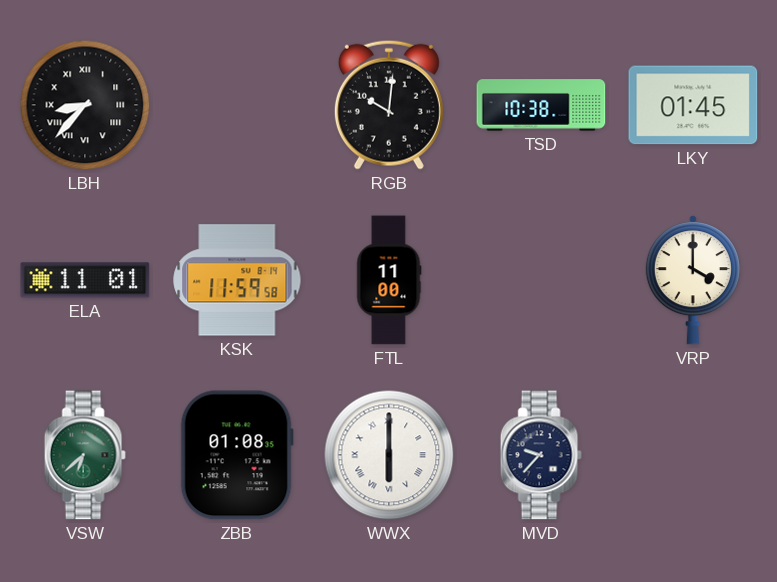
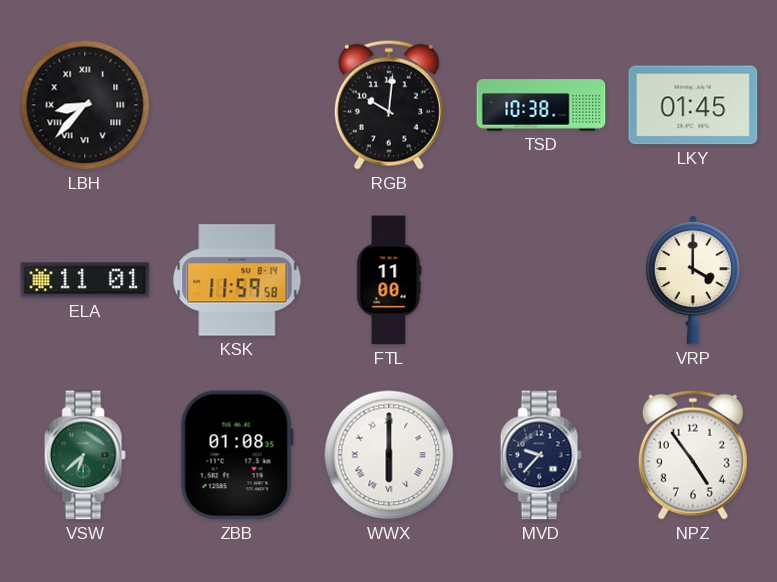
NPZ: none -> 4:54 (693, 455)
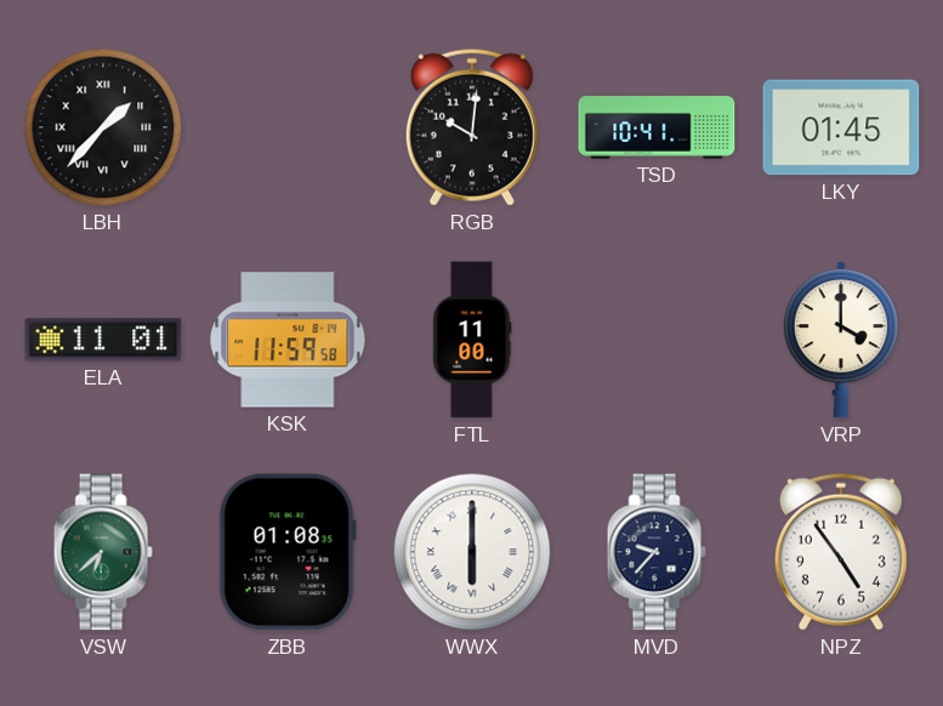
LBH: 8:37 -> 1:37 (103, 127)
TSD: 10:38 -> 10:41 (657, 127)
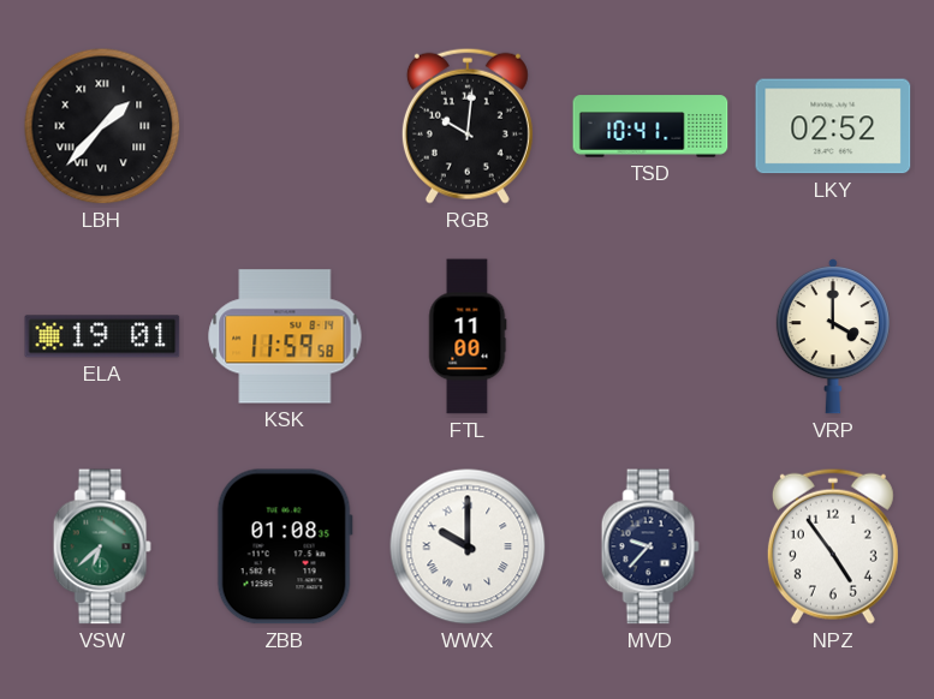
LKY: 01:45 -> 02:52 (833, 126)
ELA: 11:01 -> 19:01 (102, 336)
WWX: 6:00 -> 10:00 (468, 546)
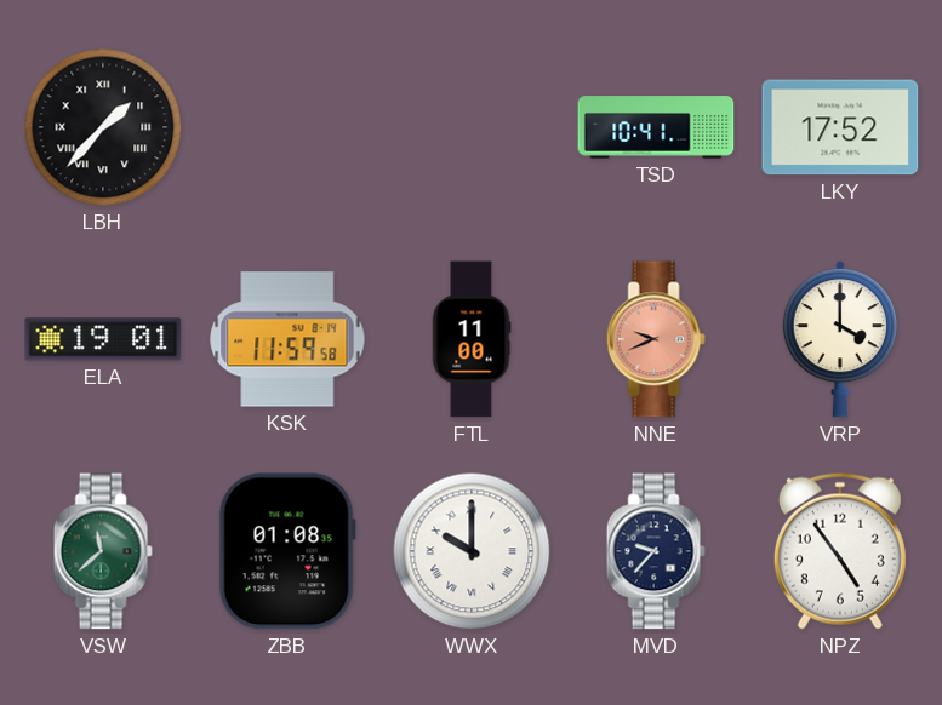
RGB: 10:01 -> none (468, 126)
LKY: 02:52 -> 17:52 (840, 127)
NNE: none -> 9:41 (656, 339)
VSW: 6:38 -> 11:38 (103, 551)
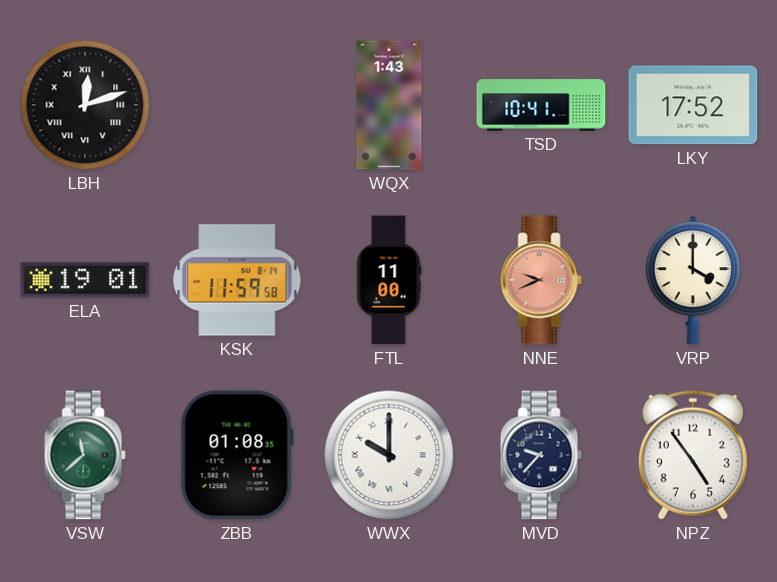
LBH: 1:37 -> 12:12 (85, 105)
WQX: none -> 1:43 (389, 105)
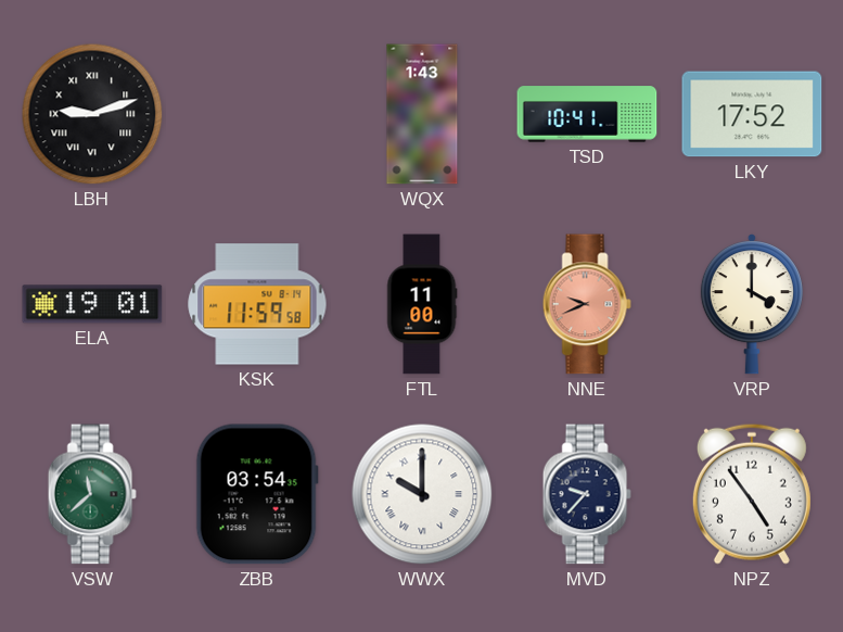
LBH: 12:12 -> 9:12 (92, 114)
ZBB: 01:08 -> 03:54 (257, 494)
